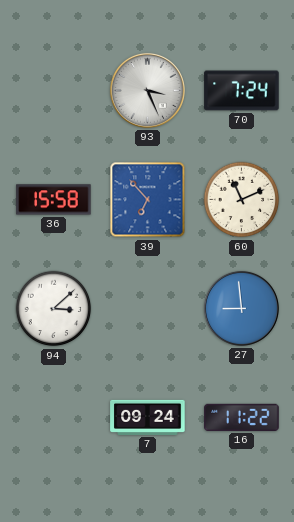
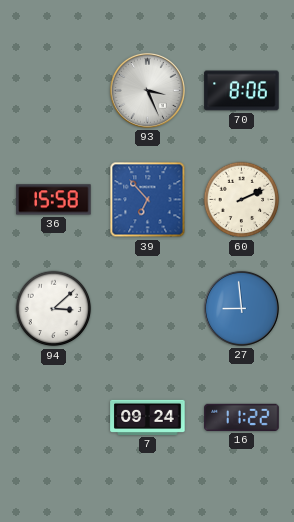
70: 7:24 -> 8:06 (242, 91)
60: 11:11 -> 2:11 (242, 200)
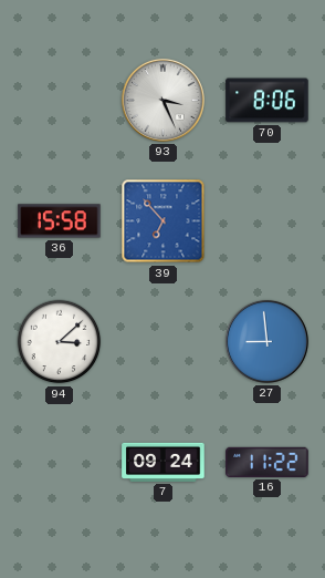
60: 2:11 -> none (242, 200)
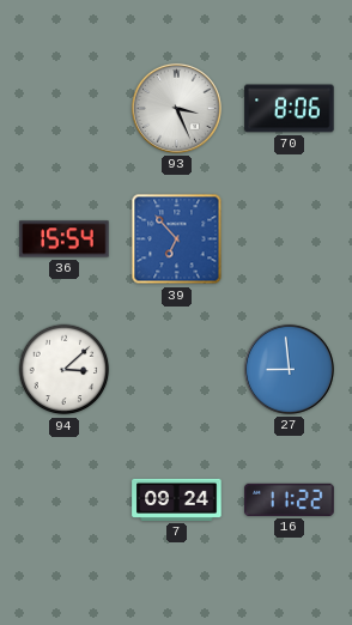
36: 15:58 -> 15:54 (65, 239)
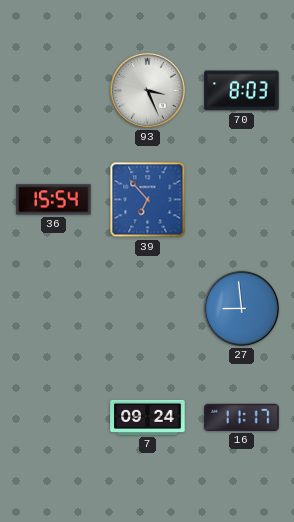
70: 8:06 -> 8:03 (242, 91)
94: 3:08 -> none (65, 370)
16: 11:22 -> 11:17 (242, 417)
